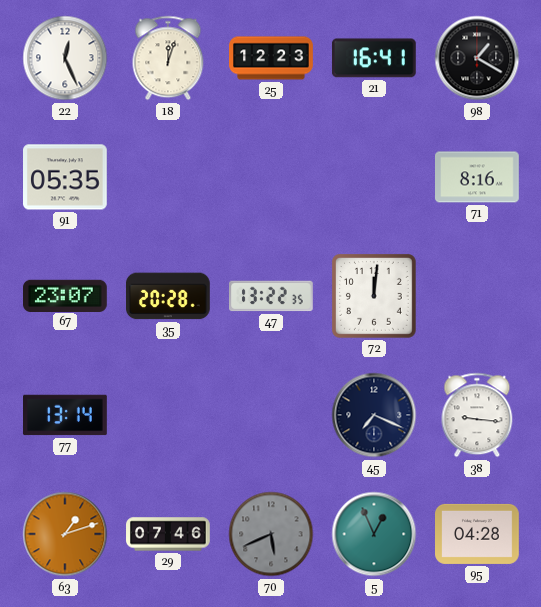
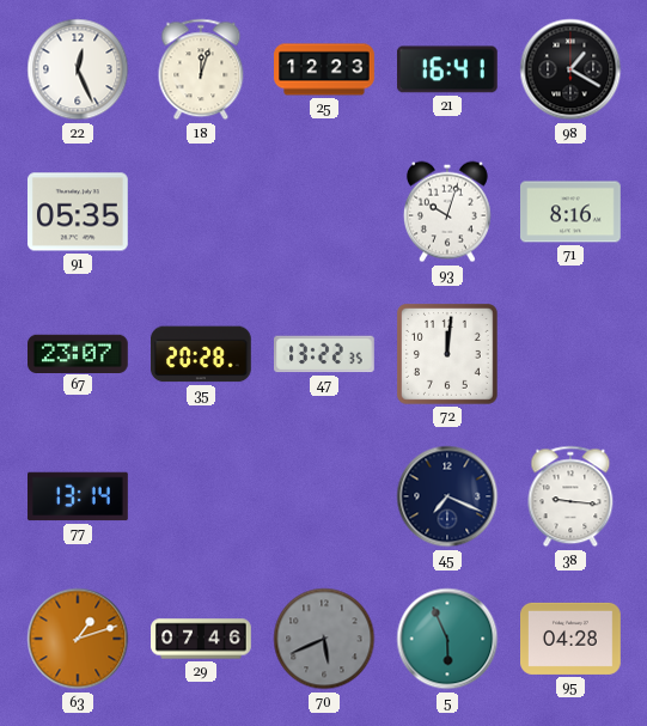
93: none -> 10:03 (447, 212)
5: 12:56 -> 5:56 (447, 639)
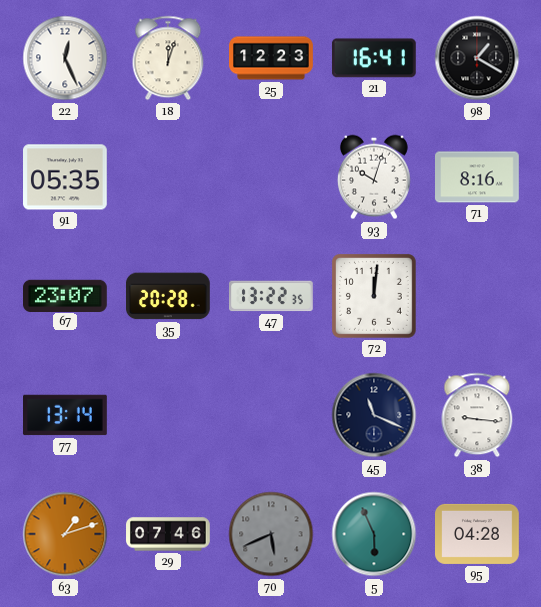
45: 7:19 -> 11:19 (374, 415)
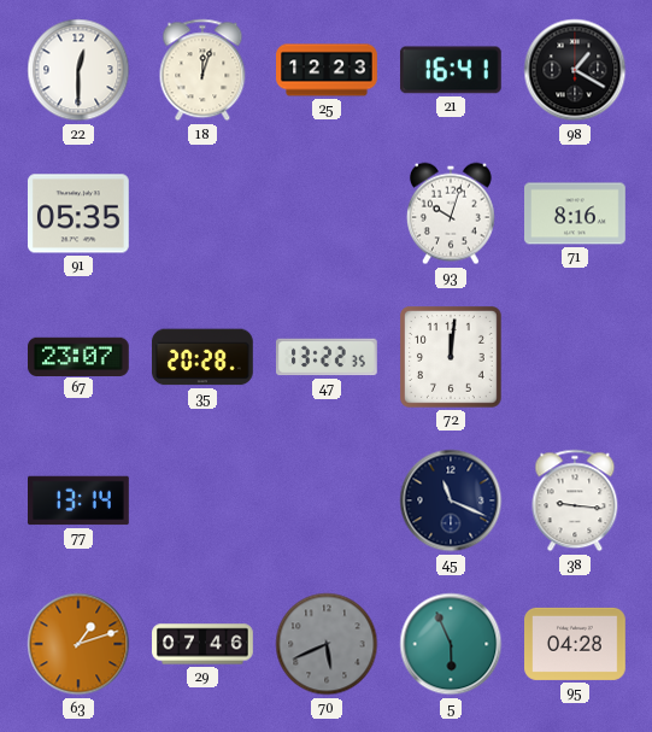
22: 12:26 -> 12:30 (78, 70)
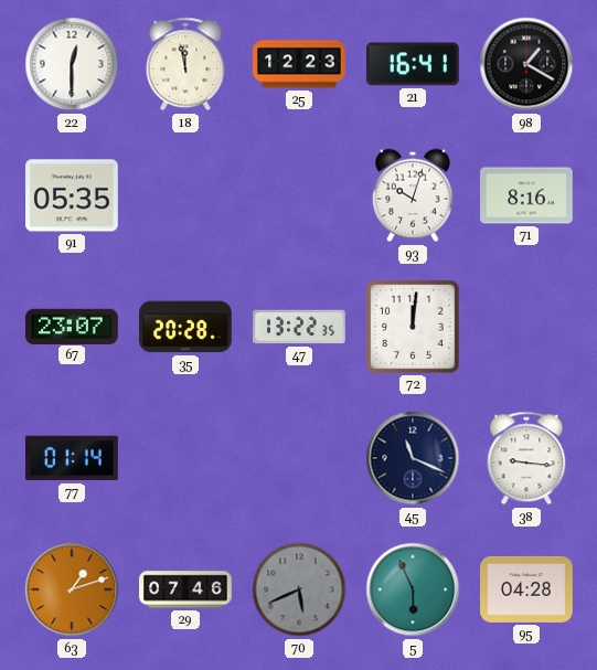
18: 12:03 -> 11:58 (185, 64)
77: 13:14 -> 01:14 (73, 458)
